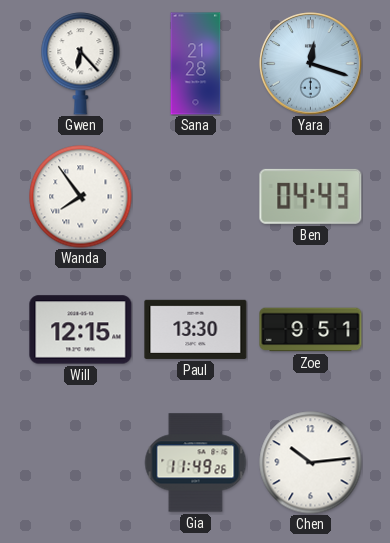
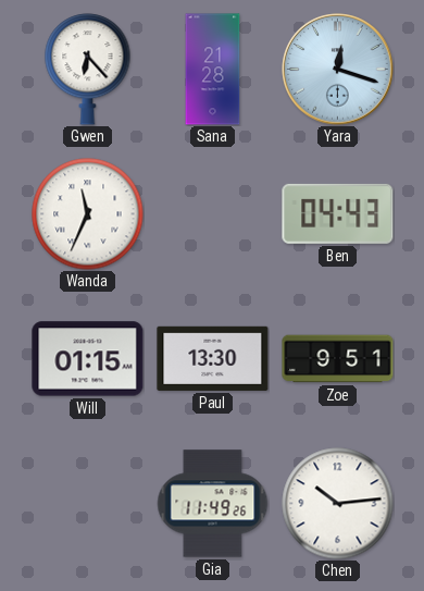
Wanda: 7:54 -> 11:34 (88, 214)
Will: 12:15 -> 01:15 (88, 359)
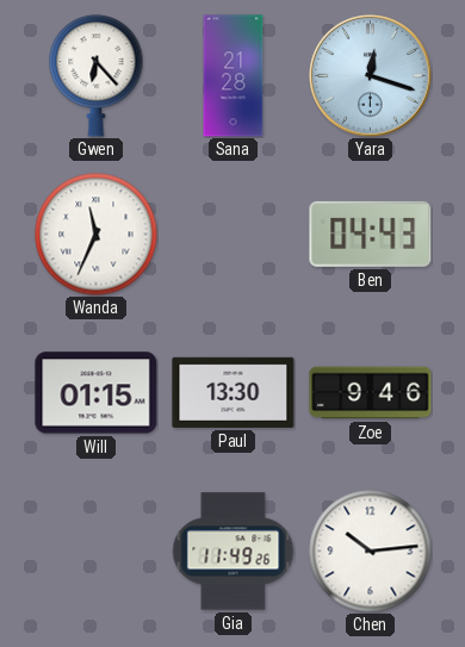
Zoe: 9:51 -> 9:46 (371, 393)
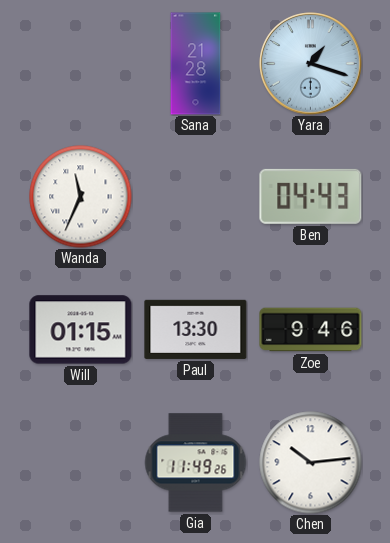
Gwen: 6:23 -> none (97, 76)
Yara: 12:18 -> 1:18 (311, 64)
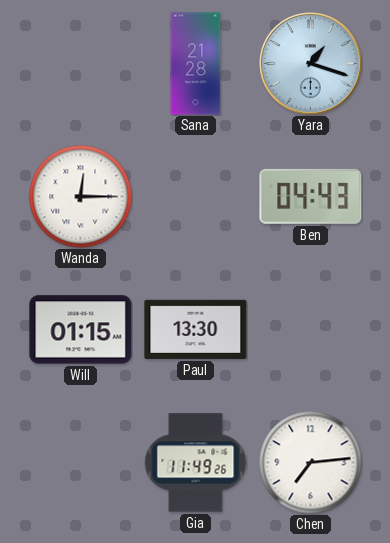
Wanda: 11:34 -> 12:15 (81, 197)
Zoe: 9:46 -> none (311, 330)
Chen: 10:14 -> 7:14 (311, 463)
